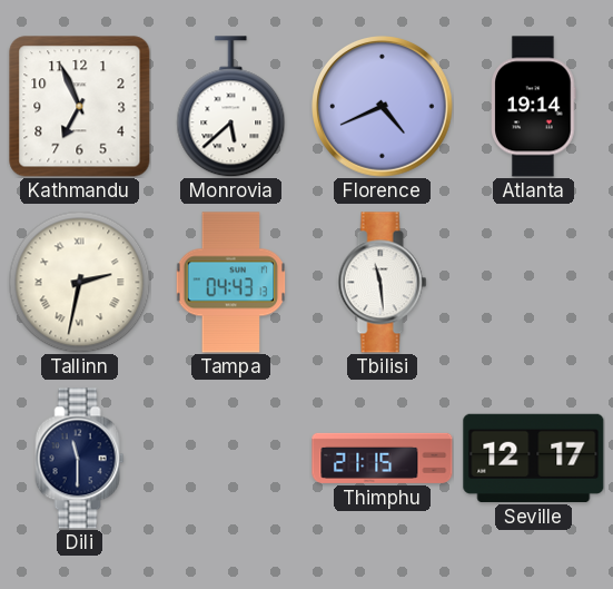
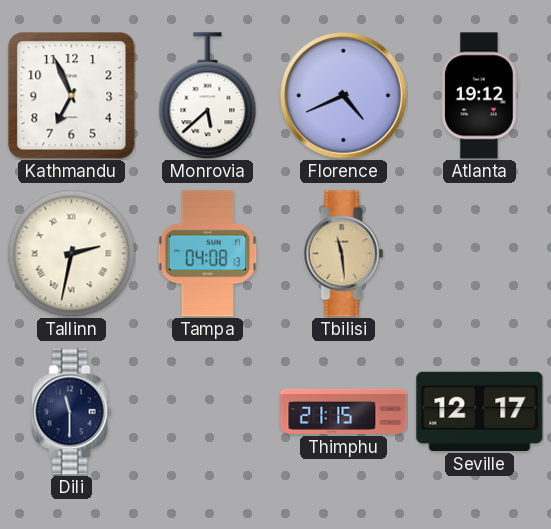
Atlanta: 19:14 -> 19:12 (480, 96)
Tampa: 04:43 -> 04:08 (208, 254)
Tbilisi dial: white -> champagne (344, 254)
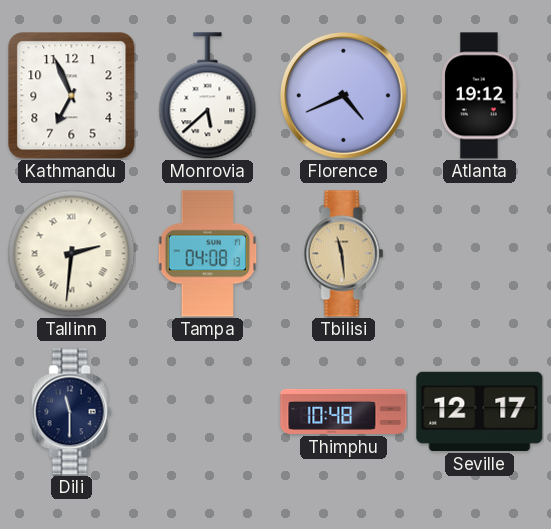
Tallinn: 2:32 -> 2:31 (71, 253)
Thimphu: 21:15 -> 10:48 (344, 411)
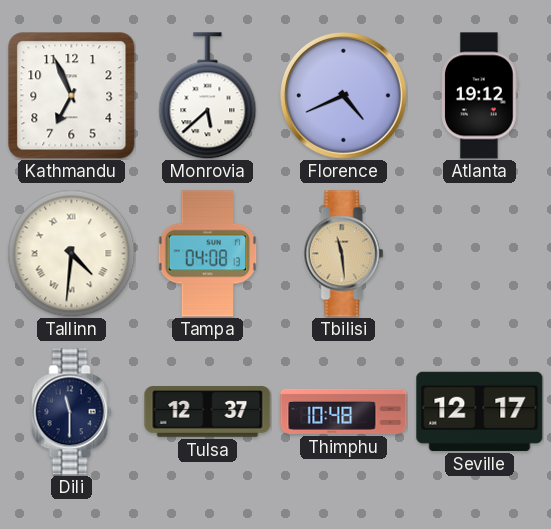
Tallinn: 2:31 -> 4:31 (71, 253)
Tulsa: none -> 12:37 (208, 412)
